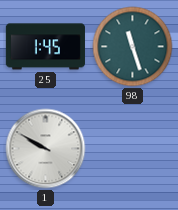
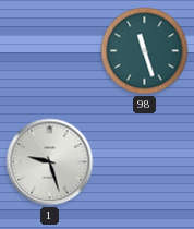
25: 1:45 -> none (45, 47)
1: 9:50 -> 9:27 (50, 162)
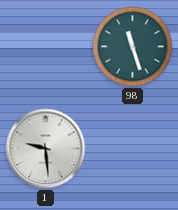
1: 9:27 -> 9:29 (46, 149)
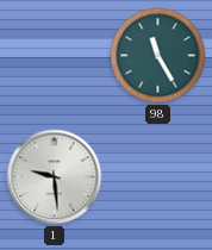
98: 11:27 -> 11:25 (158, 56)
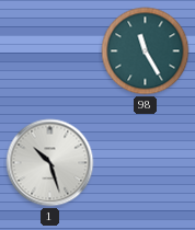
1: 9:29 -> 10:27 (50, 163)
